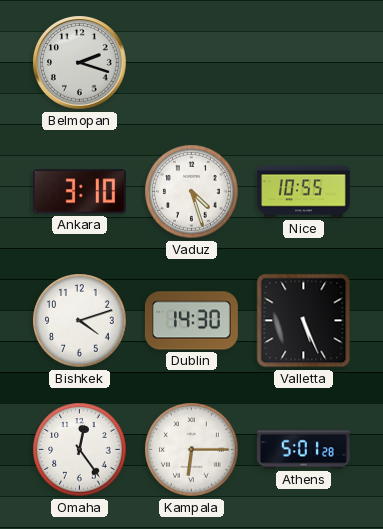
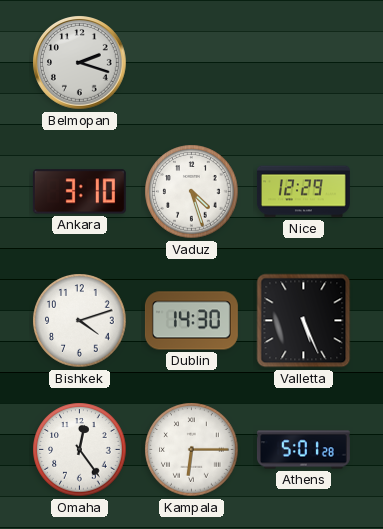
Nice: 10:55 -> 12:29 (303, 192)
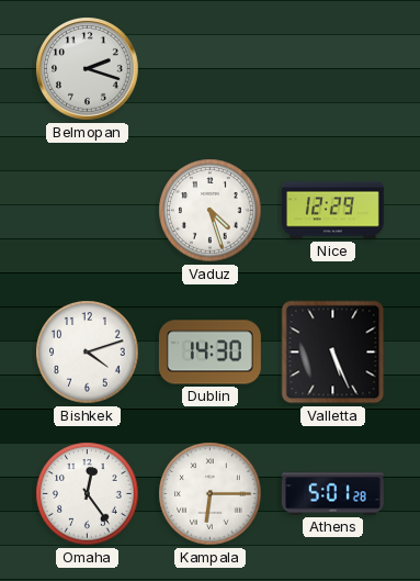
Ankara: 3:10 -> none (79, 192)
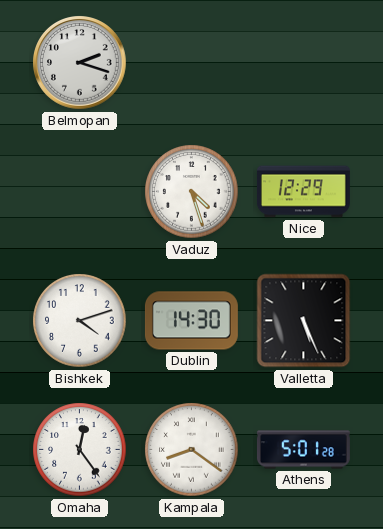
Kampala: 6:15 -> 8:21 (192, 450)
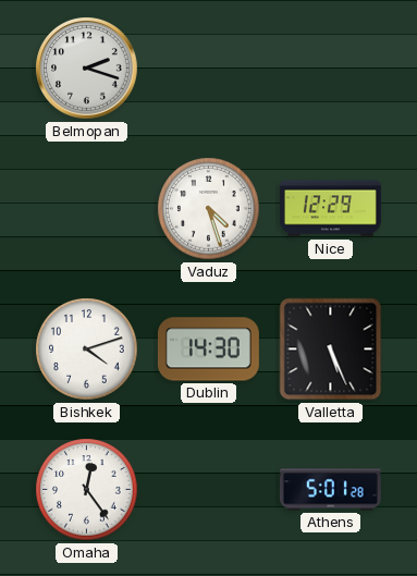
Kampala: 8:21 -> none (192, 450)
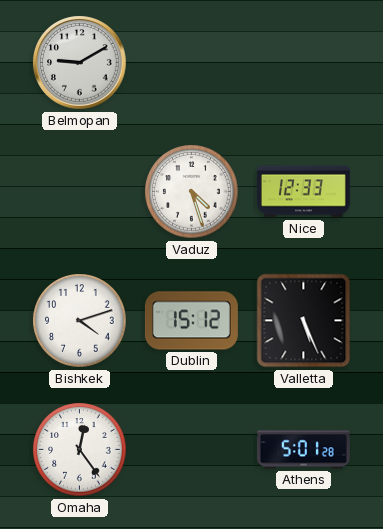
Belmopan: 2:18 -> 9:10 (80, 63)
Nice: 12:29 -> 12:33 (303, 192)
Dublin: 14:30 -> 15:12 (191, 321)
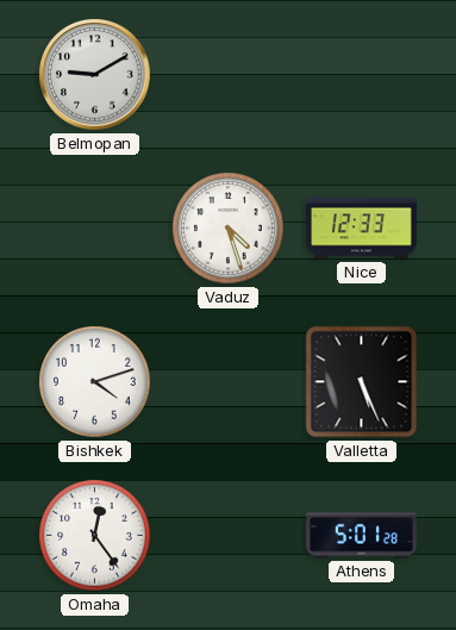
Dublin: 15:12 -> none (191, 321)
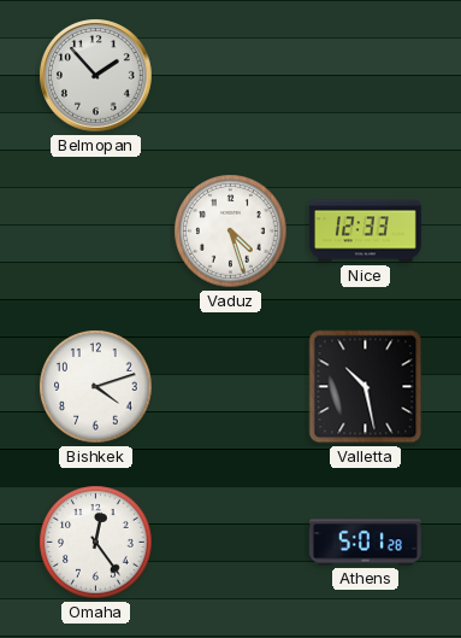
Belmopan: 9:10 -> 1:53 (96, 76)
Valletta: 5:26 -> 10:28 (366, 387)
